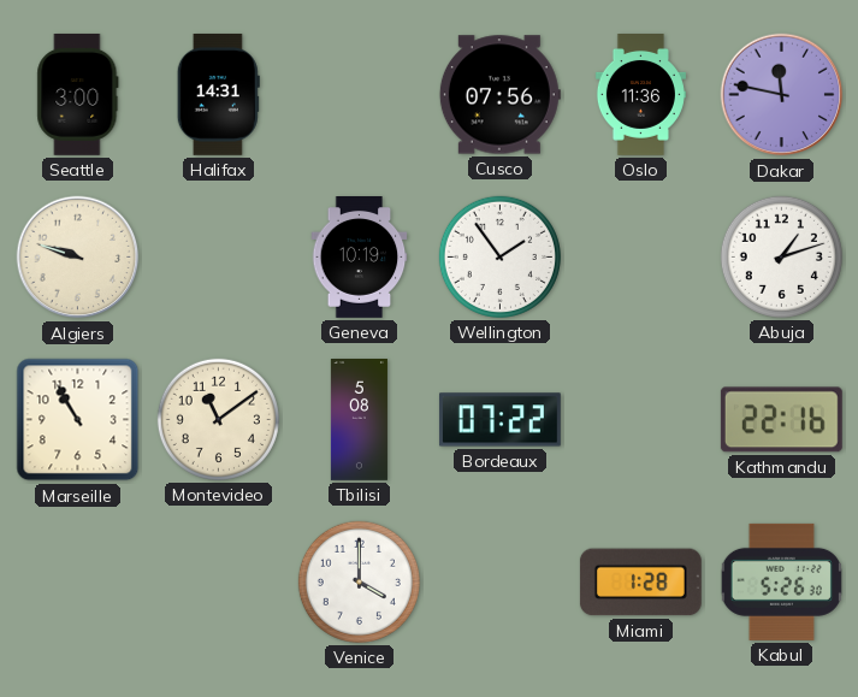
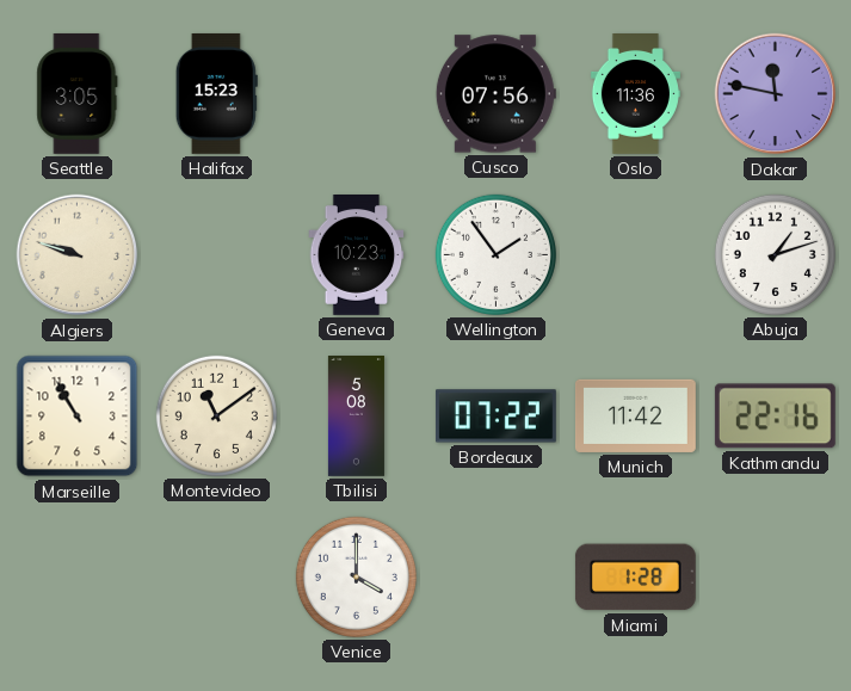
Seattle: 3:00 -> 3:05 (78, 93)
Halifax: 14:31 -> 15:23 (216, 93)
Geneva: 10:19 -> 10:23 (357, 255)
Munich: none -> 11:42 (635, 415)
Kabul: 5:26 -> none (781, 581)
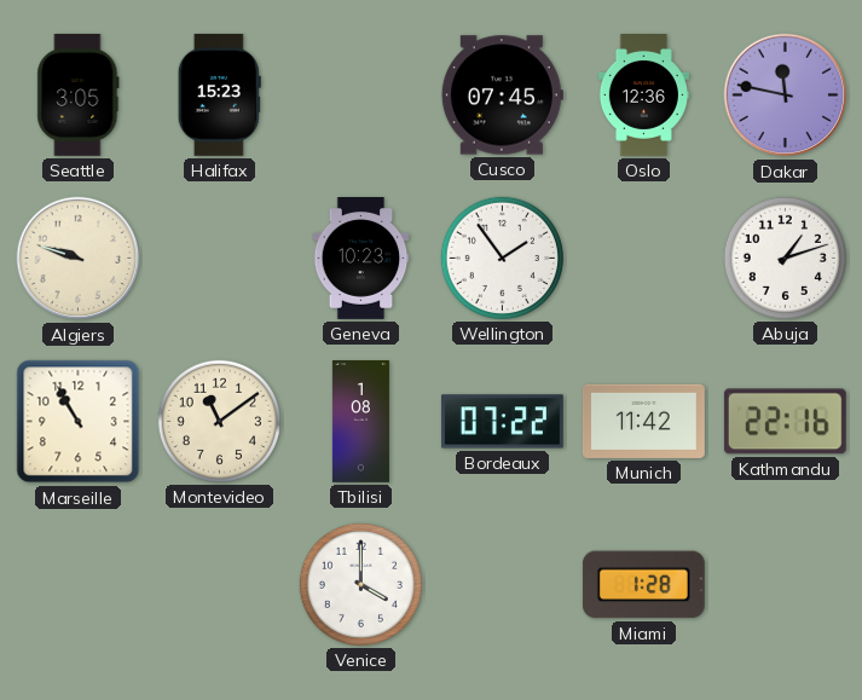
Cusco: 07:56 -> 07:45 (502, 96)
Oslo: 11:36 -> 12:36 (643, 96)
Tbilisi: 5:08 -> 1:08 (360, 422)
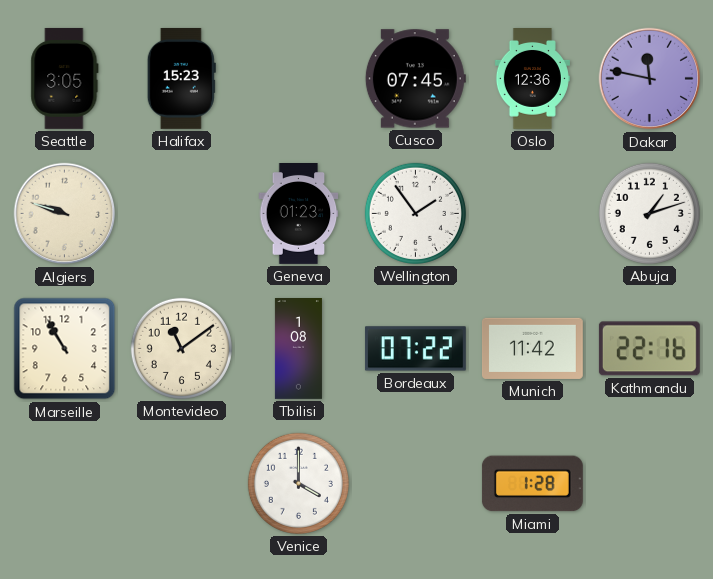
Geneva: 10:23 -> 01:23 (299, 214)
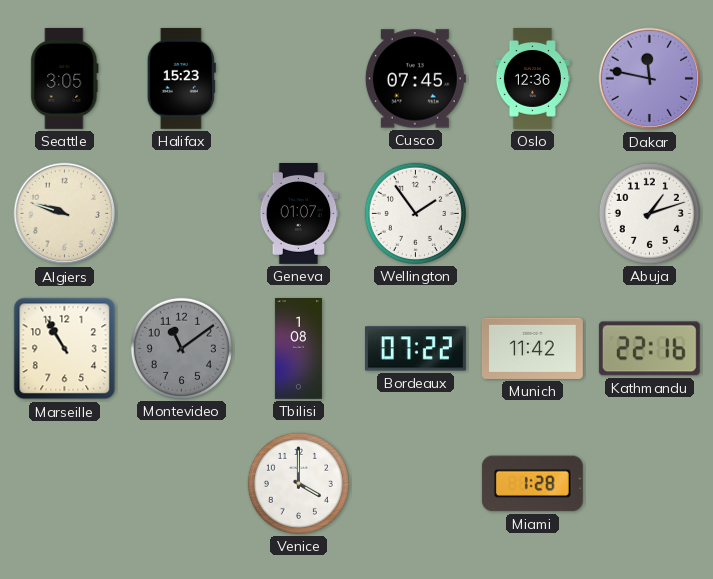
Geneva: 01:23 -> 01:07 (299, 214)
Montevideo dial: cream -> grey (181, 348)
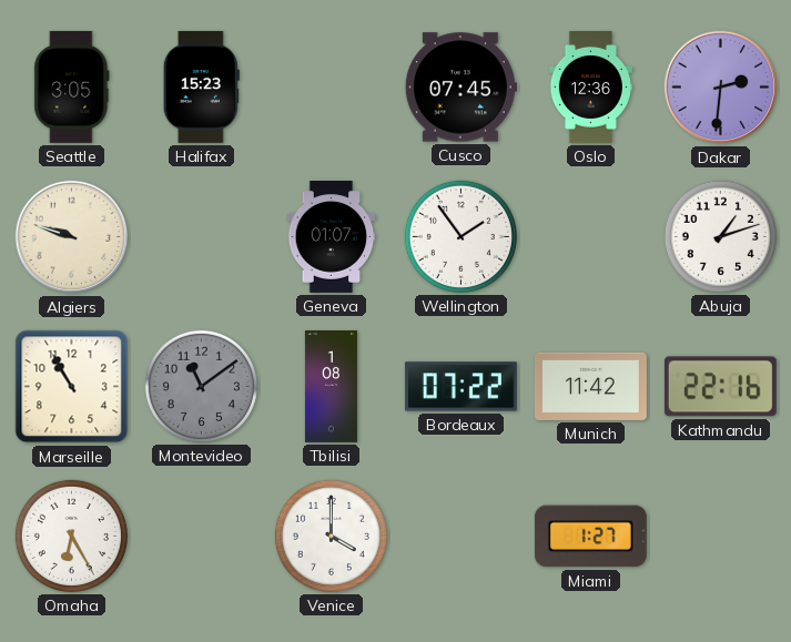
Dakar: 11:47 -> 2:31 (721, 88)
Omaha: none -> 6:25 (71, 536)
Miami: 1:28 -> 1:27 (590, 537)
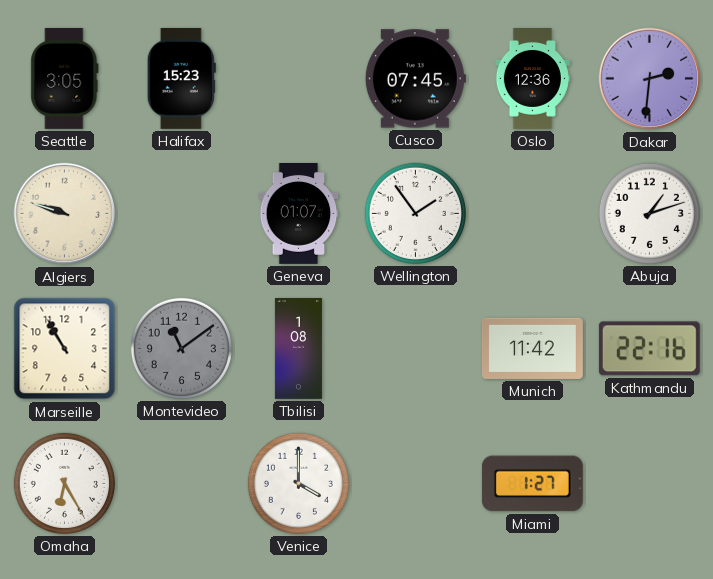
Bordeaux: 07:22 -> none (460, 387)
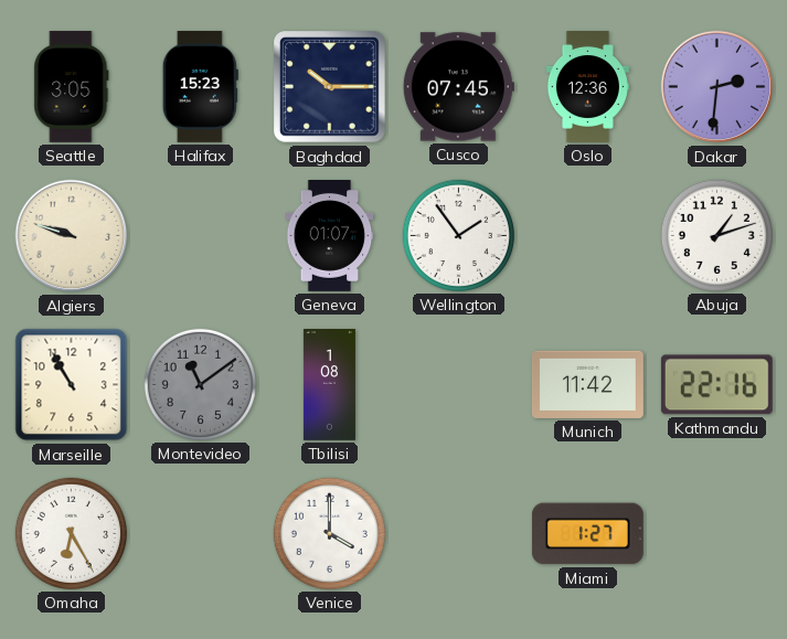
Baghdad: none -> 10:15 (330, 87)
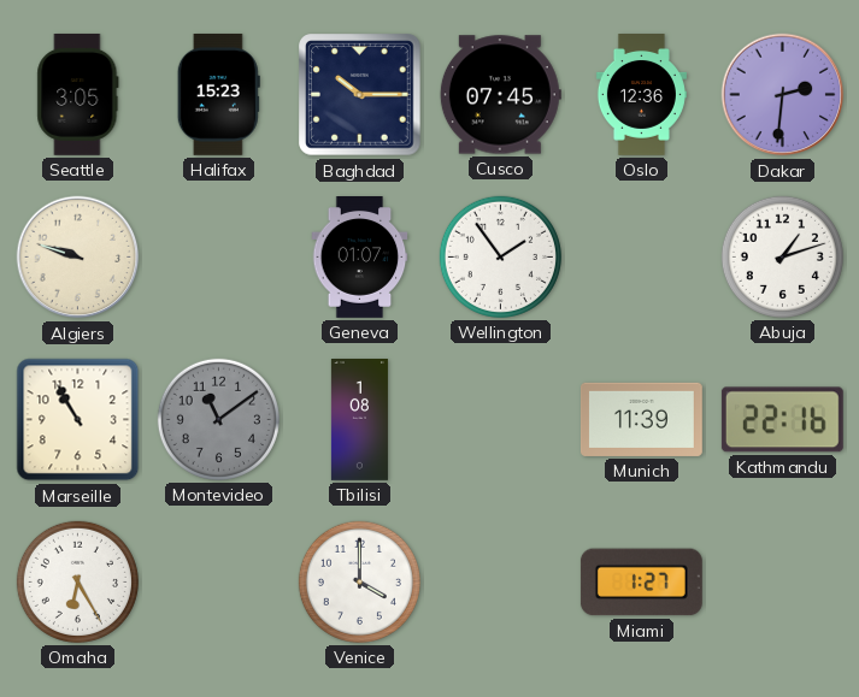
Munich: 11:42 -> 11:39 (641, 419)
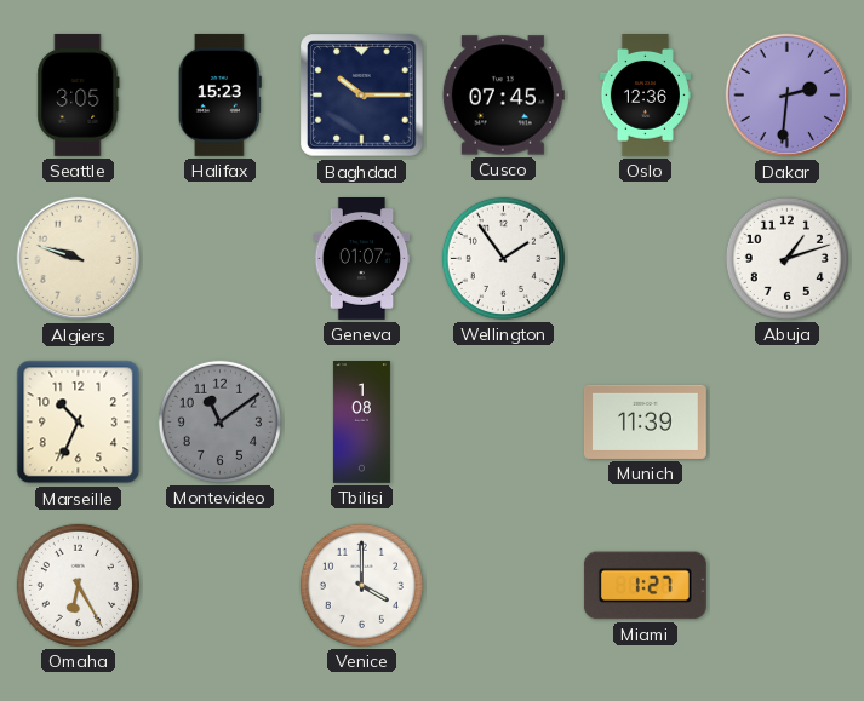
Marseille: 10:55 -> 10:34 (79, 423)
Kathmandu: 22:16 -> none (782, 420)
